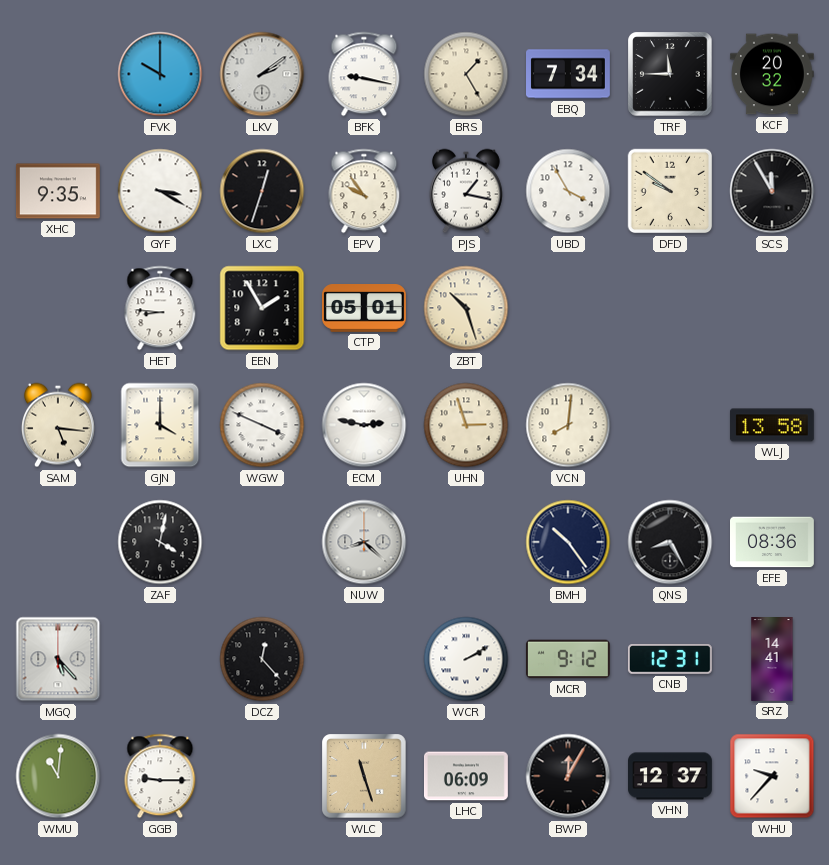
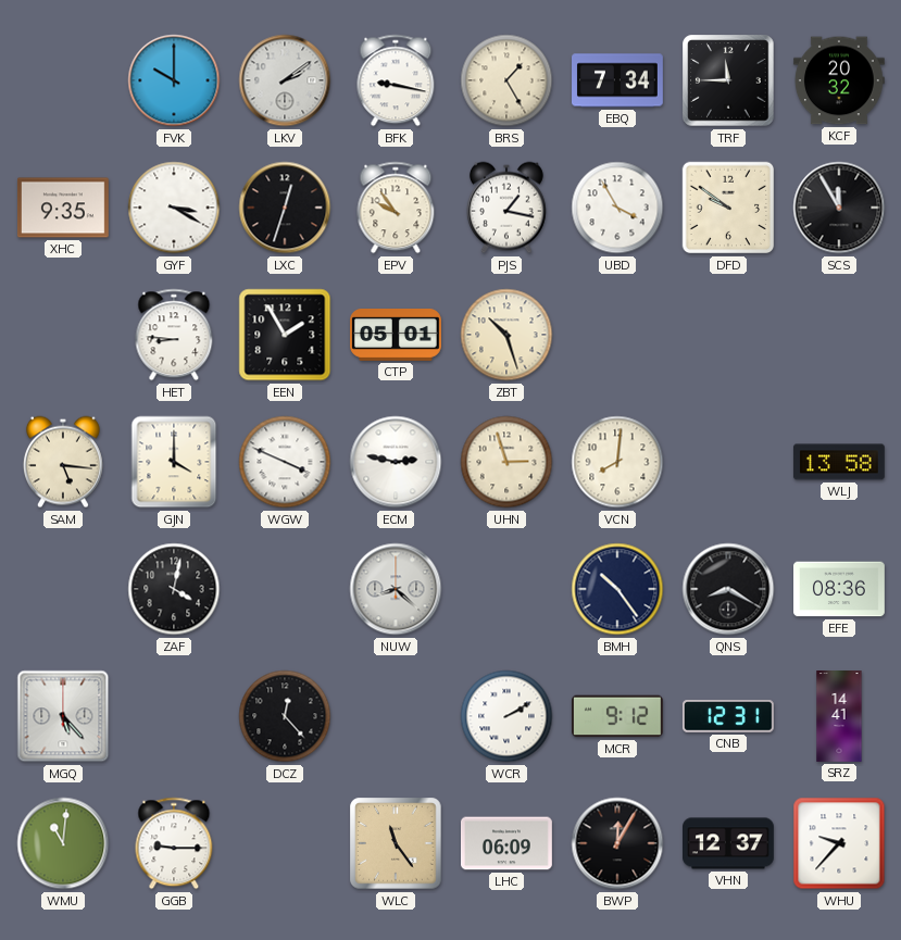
QNS: 8:25 -> 8:20 (728, 589)
WLC: 11:27 -> 11:24 (396, 843)
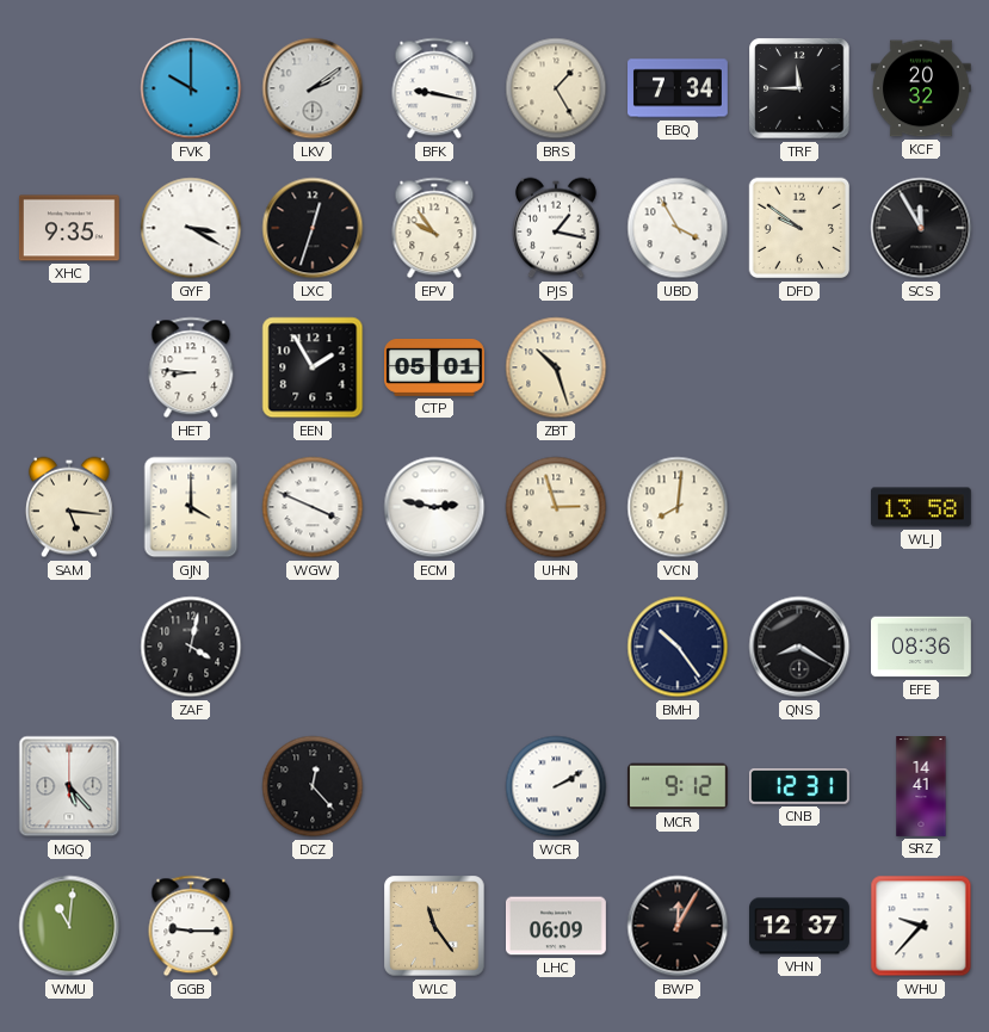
NUW: 8:22 -> none (396, 589)
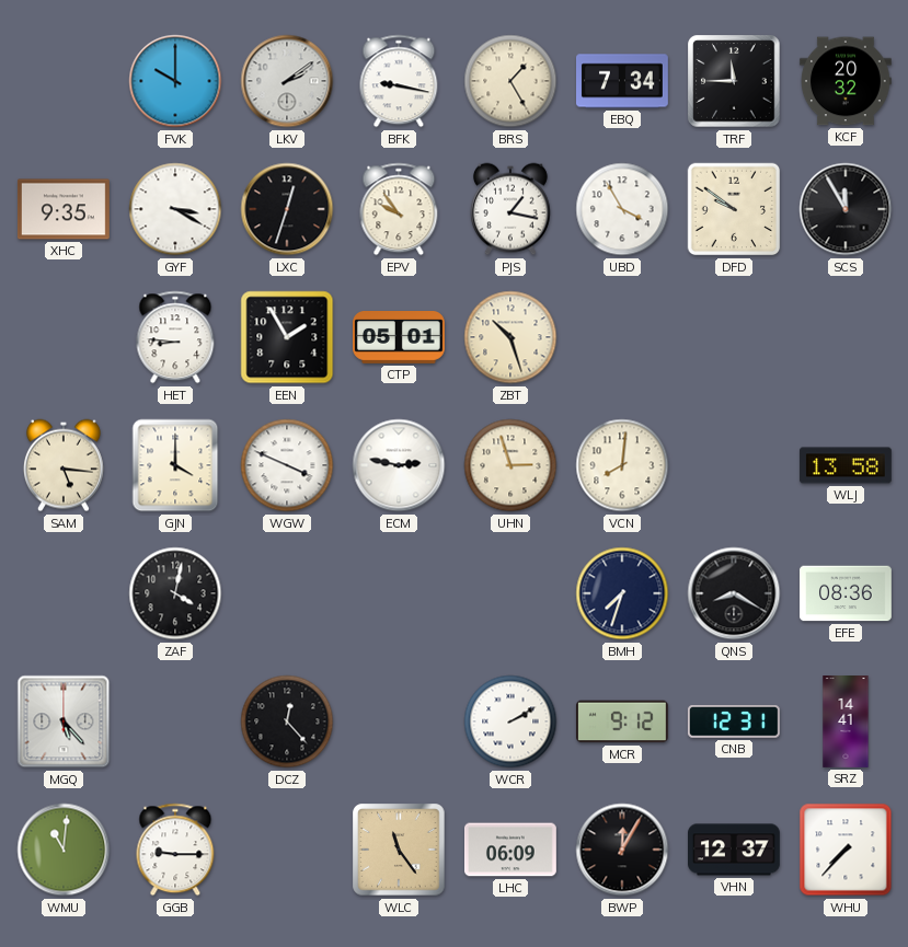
BMH: 10:24 -> 7:33 (622, 593)
WHU: 9:37 -> 7:37 (846, 850)
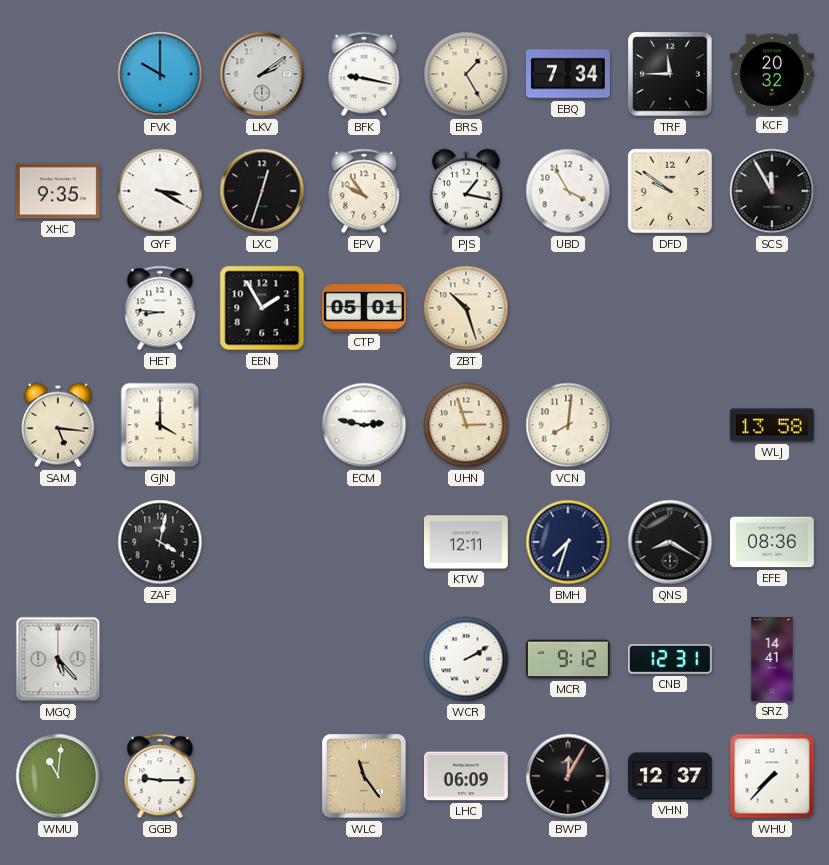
WGW: 3:49 -> none (287, 465)
KTW: none -> 12:11 (466, 542)
DCZ: 12:23 -> none (287, 721)
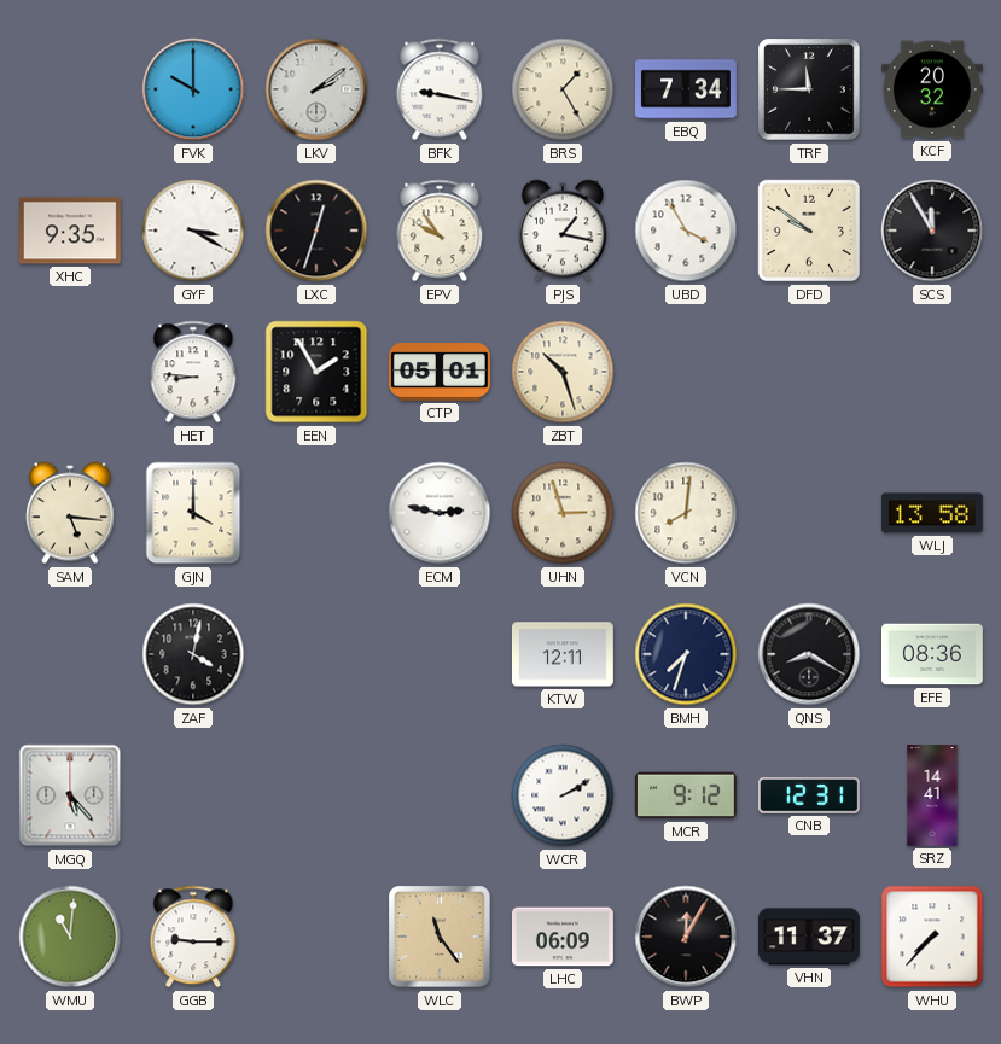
VHN: 12:37 -> 11:37 (810, 937)
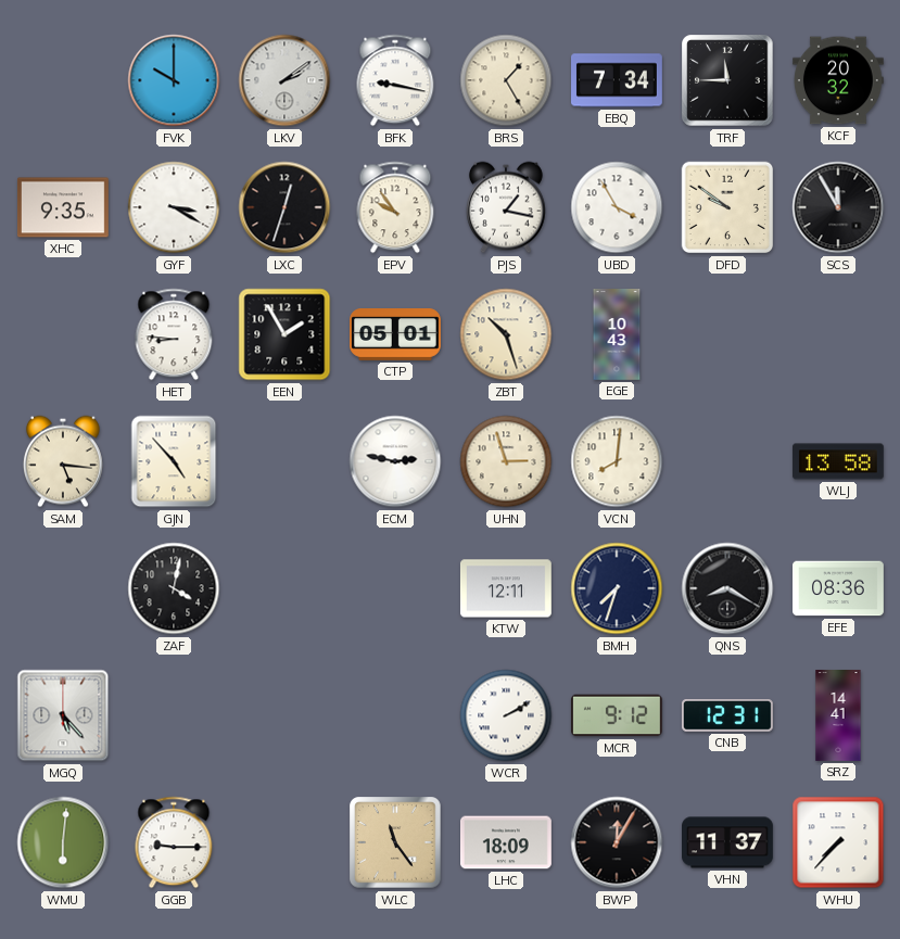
EGE: none -> 10:43 (617, 335)
GJN: 4:00 -> 4:53 (174, 461)
WMU: 11:01 -> 6:01 (63, 842)
LHC: 06:09 -> 18:09 (507, 842)
